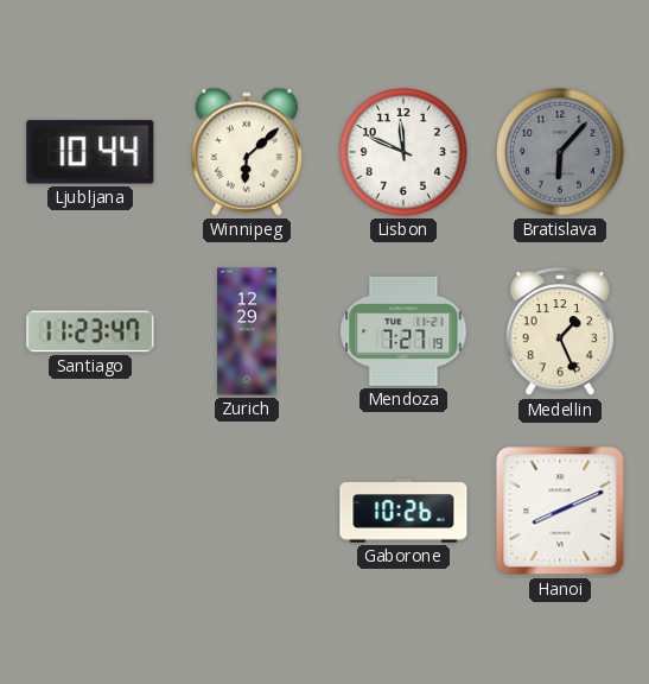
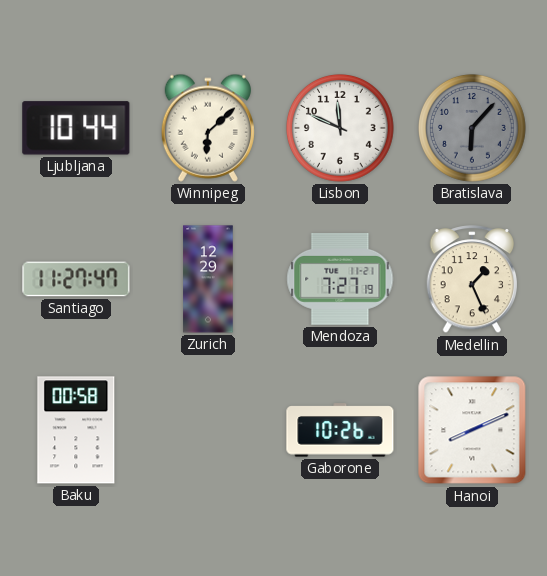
Santiago: 11:23 -> 11:27 (76, 279)
Baku: none -> 00:58 (76, 430)
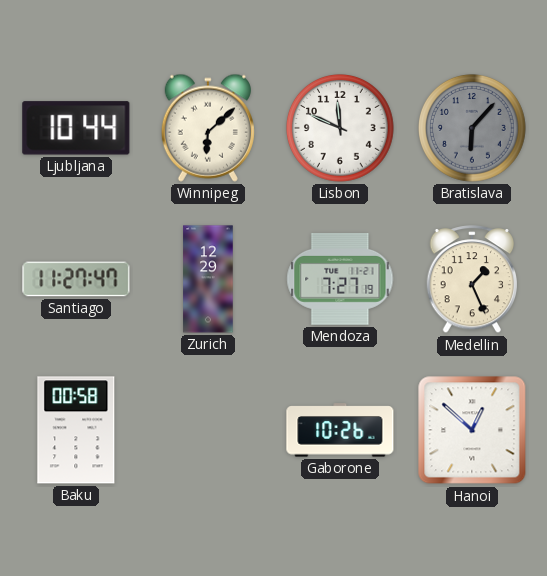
Hanoi: 8:11 -> 12:52 (472, 430)
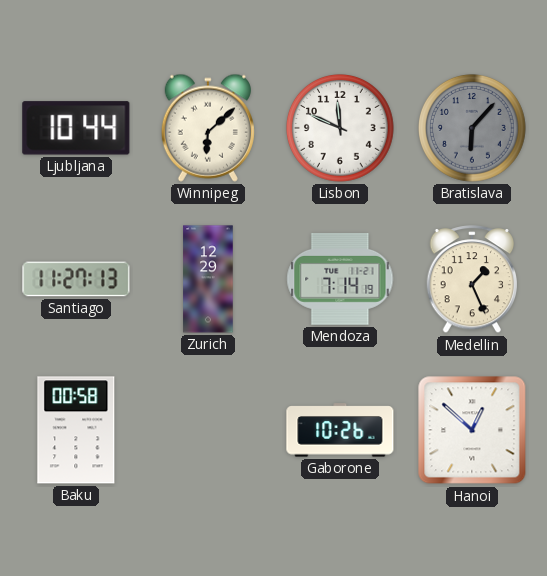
Santiago: 11:27:47 -> 11:27:13 (76, 279)
Mendoza: 7:27 -> 7:14 (340, 279)
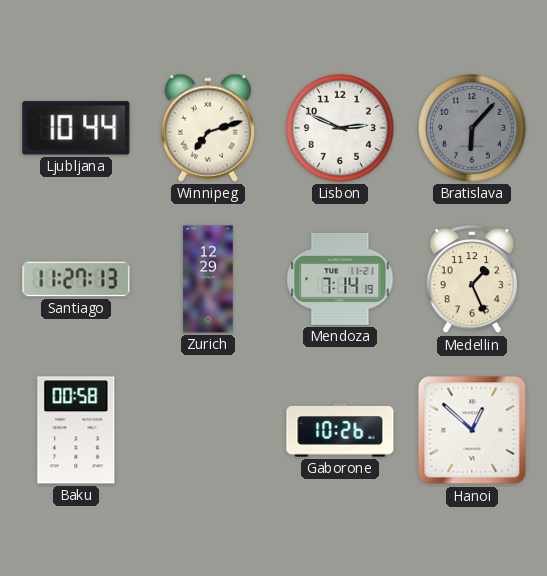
Winnipeg: 6:08 -> 7:12 (208, 128)
Lisbon: 11:49 -> 2:49 (341, 129)
